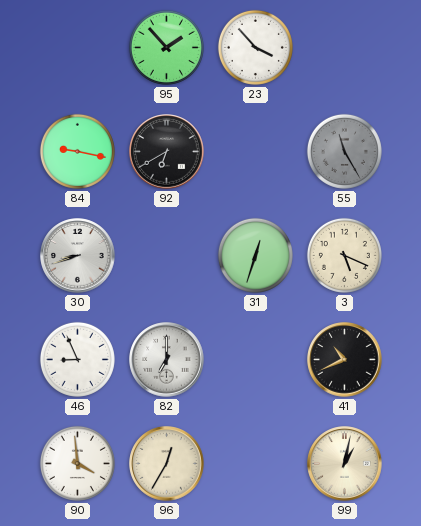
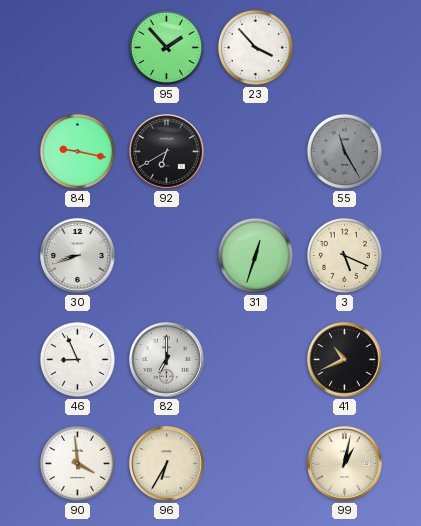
96: 12:35 -> 6:35 (167, 464)
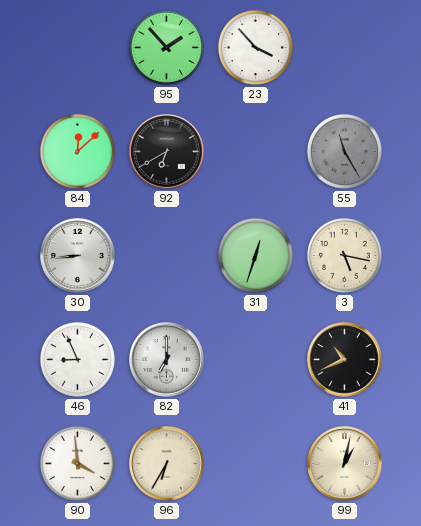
84: 9:17 -> 12:08 (77, 151)
30: 8:42 -> 8:44 (78, 256)
3: 5:19 -> 5:17 (344, 255)
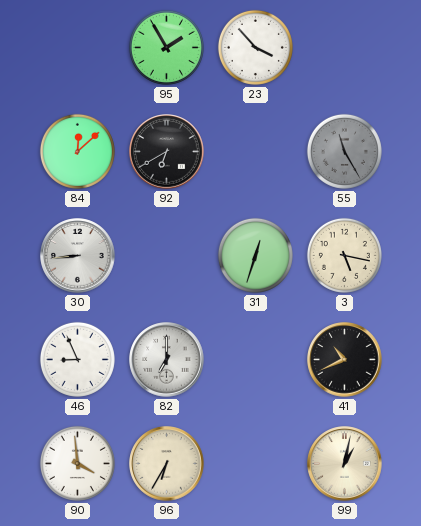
95: 1:53 -> 1:55 (166, 47)
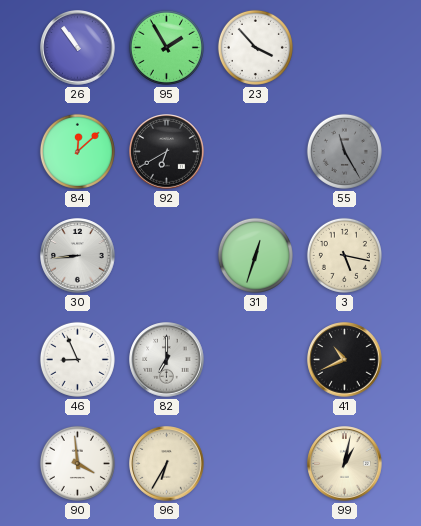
26: none -> 10:54 (78, 48)
